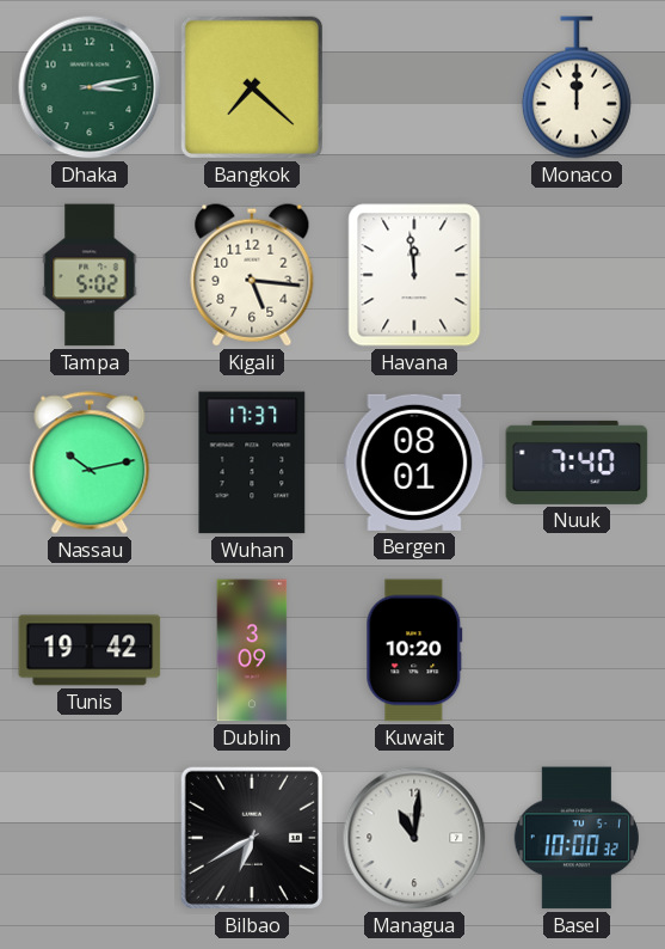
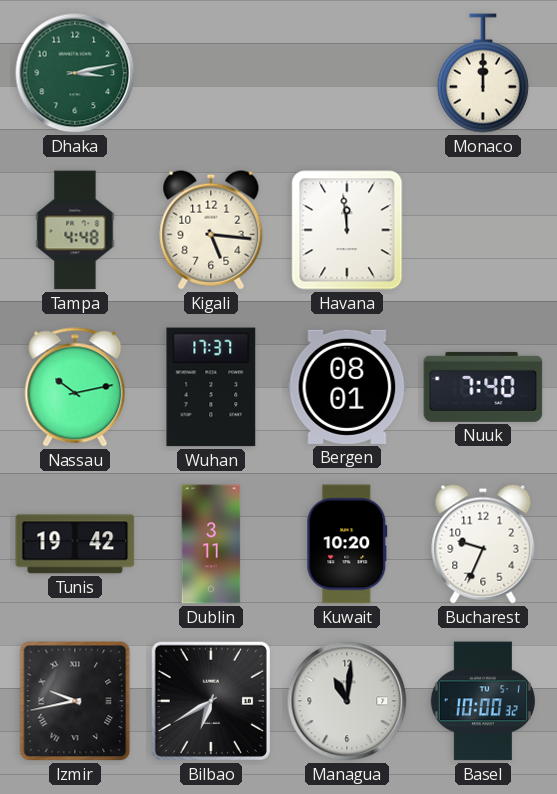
Bangkok: 7:22 -> none (252, 87)
Tampa: 5:02 -> 4:48 (75, 230)
Dublin: 3:09 -> 3:11 (211, 544)
Bucharest: none -> 9:34 (483, 544)
Izmir: none -> 9:43 (75, 701)
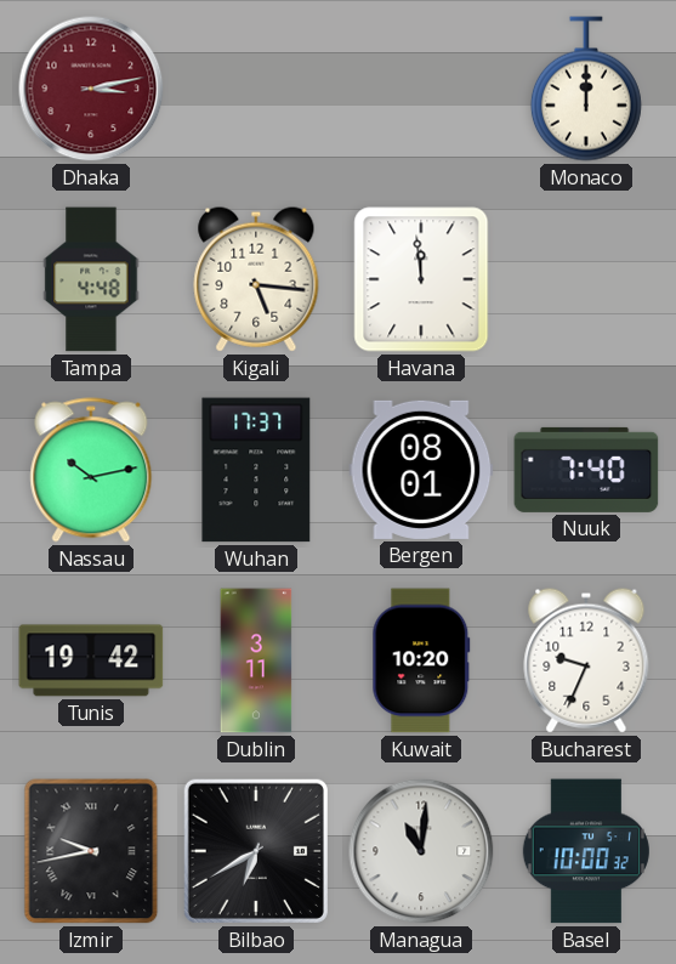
Dhaka dial: green -> burgundy (91, 89)
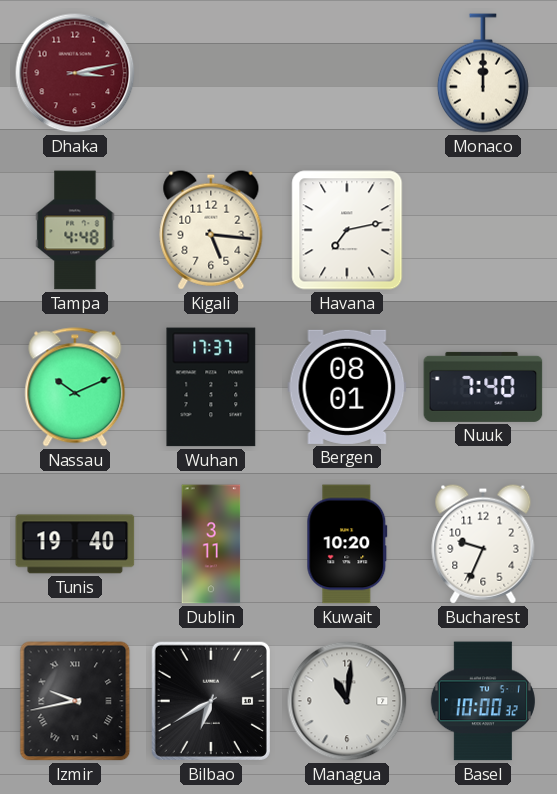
Havana: 11:59 -> 7:13 (347, 230)
Nassau: 10:13 -> 10:11 (75, 387)
Tunis: 19:42 -> 19:40 (75, 544)
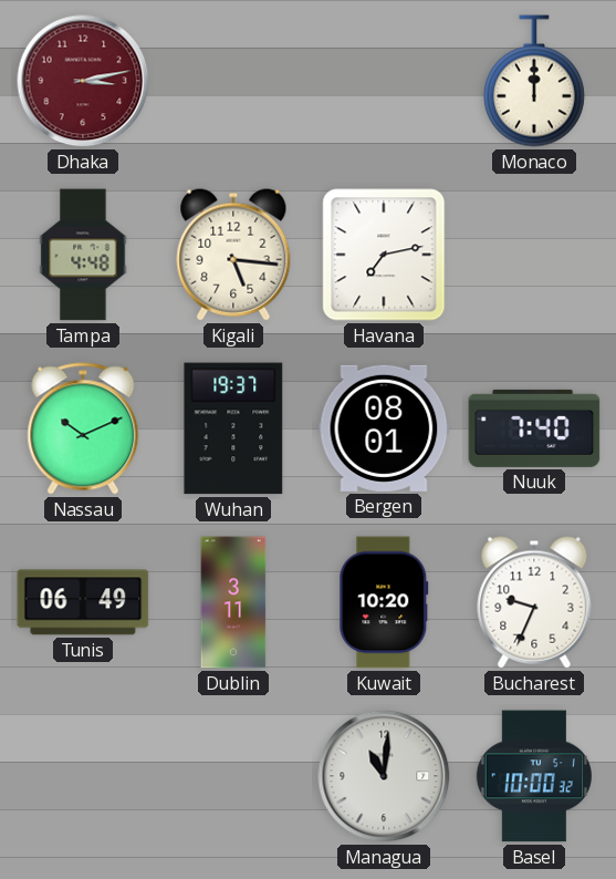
Wuhan: 17:37 -> 19:37 (233, 428)
Tunis: 19:40 -> 06:49 (83, 602)
Izmir: 9:43 -> none (75, 701)
Bilbao: 6:40 -> none (211, 701)
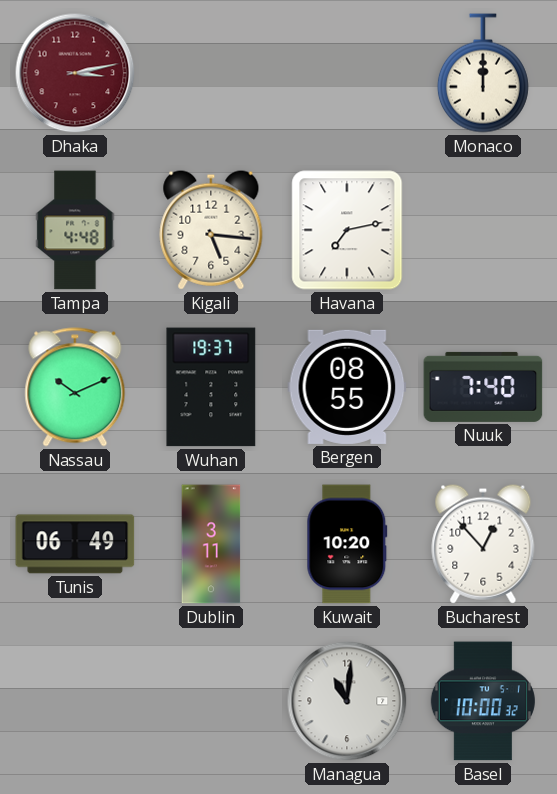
Bergen: 08:01 -> 08:55 (347, 387)
Bucharest: 9:34 -> 12:53 (483, 544)
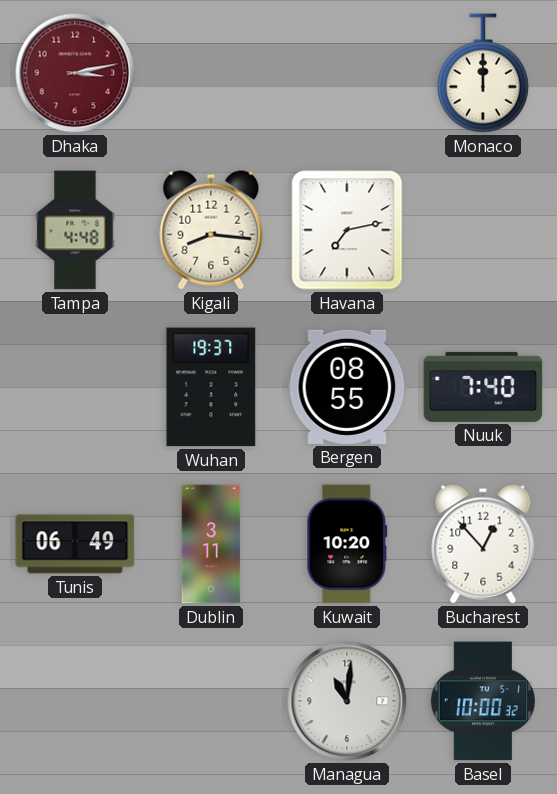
Kigali: 5:16 -> 8:16 (211, 230)
Nassau: 10:11 -> none (75, 387)
